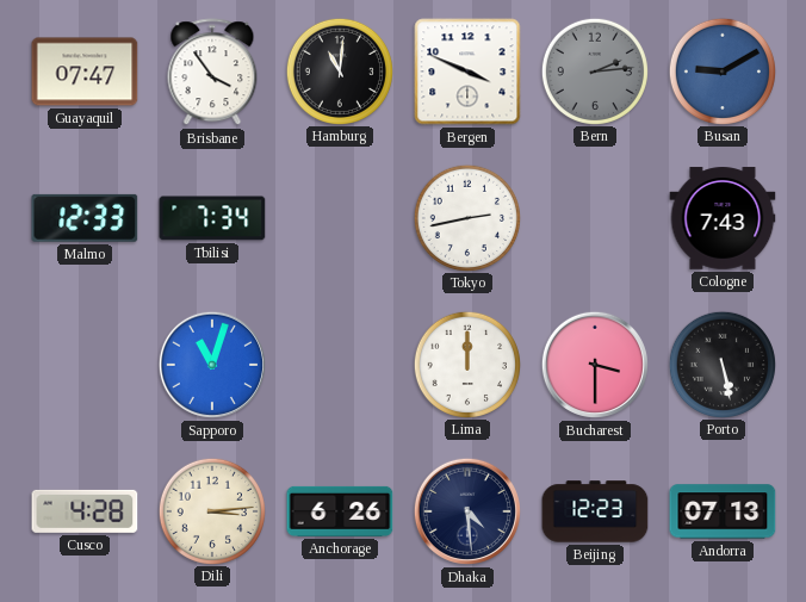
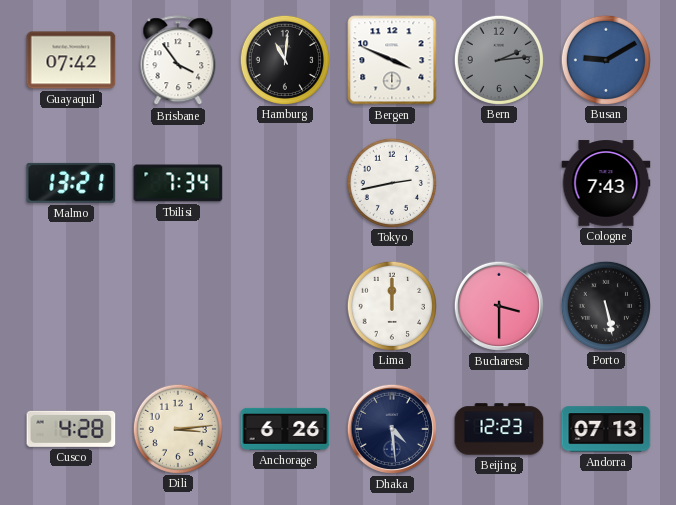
Guayaquil: 07:47 -> 07:42 (71, 60)
Malmo: 12:33 -> 13:21 (71, 183)
Sapporo: 11:03 -> none (212, 365)
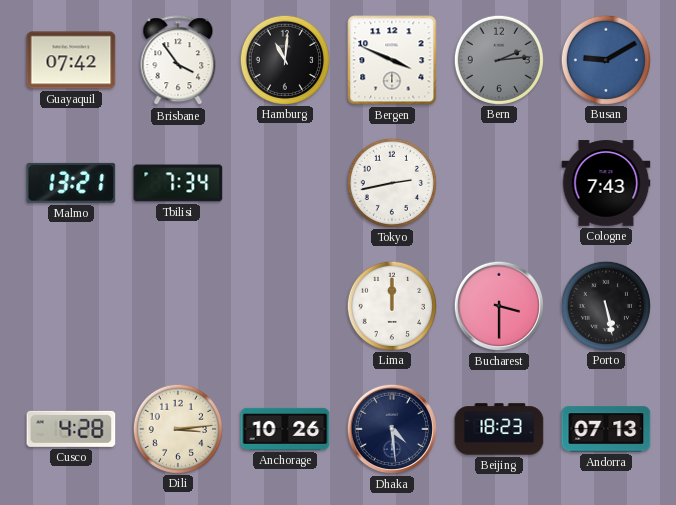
Anchorage: 6:26 -> 10:26 (285, 429)
Beijing: 12:23 -> 18:23 (499, 429)
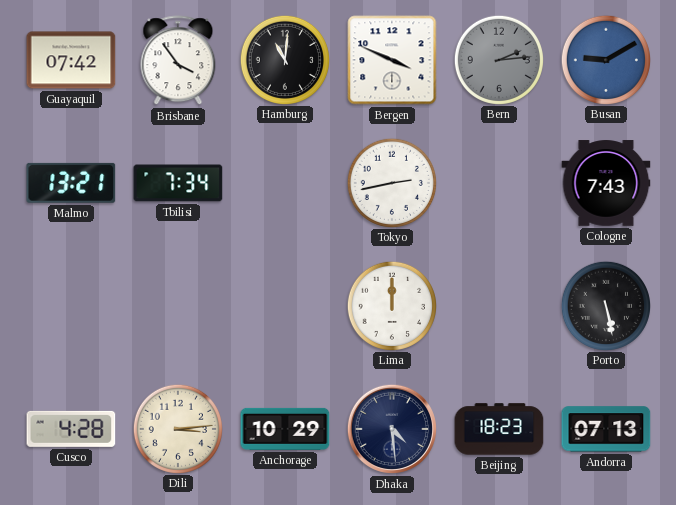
Bucharest: 3:30 -> none (499, 306)
Anchorage: 10:26 -> 10:29 (285, 429)
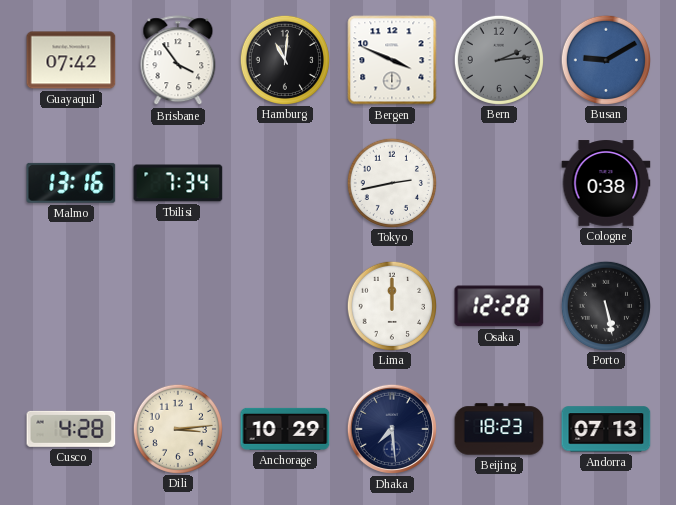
Malmo: 13:21 -> 13:16 (71, 183)
Cologne: 7:43 -> 0:38 (606, 183)
Osaka: none -> 12:28 (499, 306)
Dhaka: 4:29 -> 7:29 (392, 429)
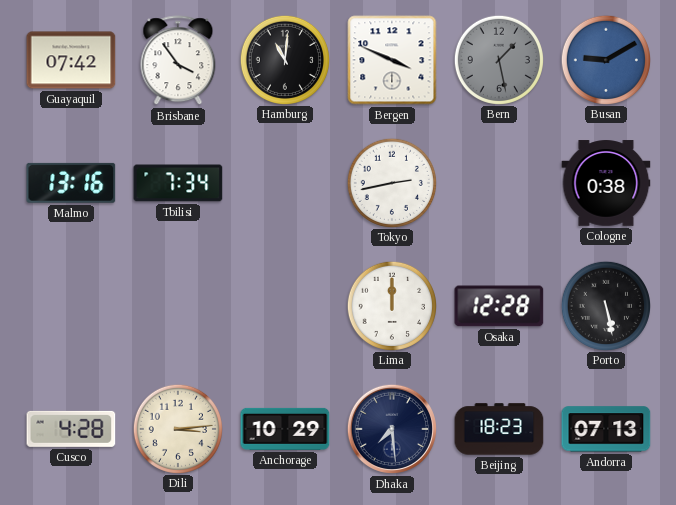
Bern: 2:14 -> 1:28 (498, 59)
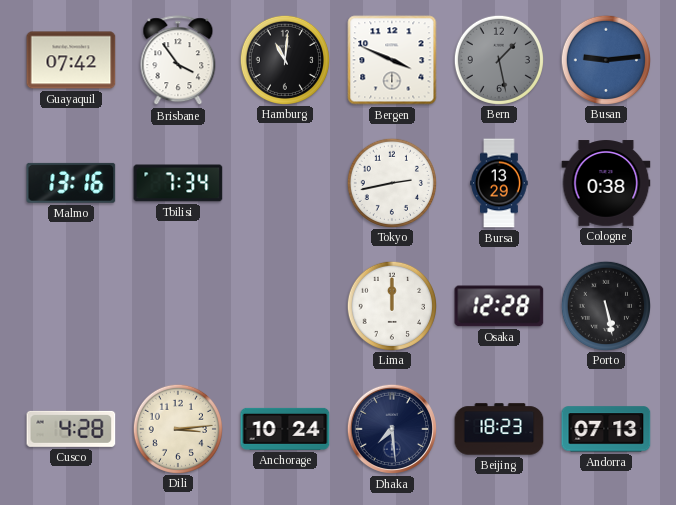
Busan: 9:10 -> 9:14 (605, 59)
Bursa: none -> 13:29 (499, 183)
Anchorage: 10:29 -> 10:24 (285, 429)
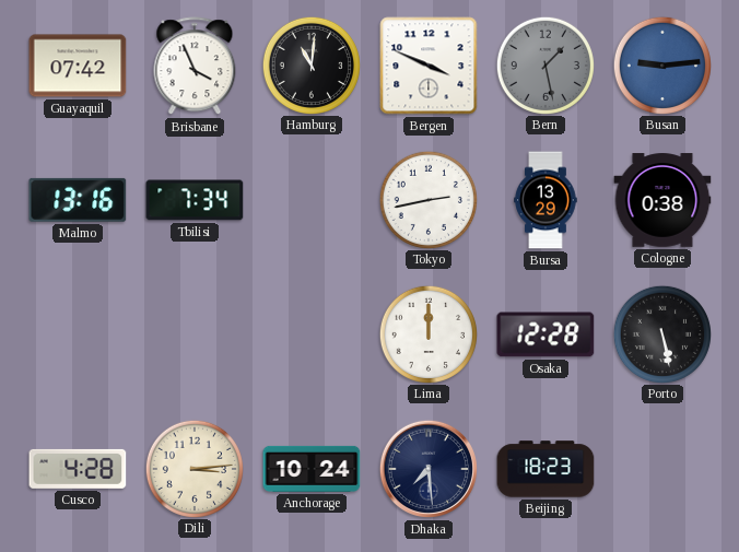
Brisbane: 3:54 -> 3:56 (195, 67)
Andorra: 07:13 -> none (606, 429)
